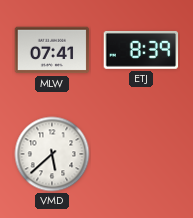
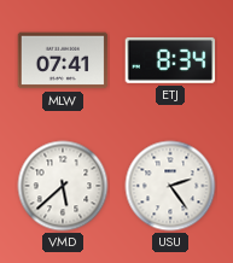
ETJ: 8:39 -> 8:34 (170, 60)
USU: none -> 2:24 (170, 186)
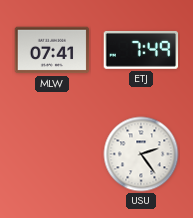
ETJ: 8:34 -> 7:49 (141, 50)
VMD: 5:38 -> none (63, 186)
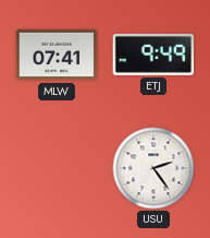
ETJ: 7:49 -> 9:49 (153, 55)
